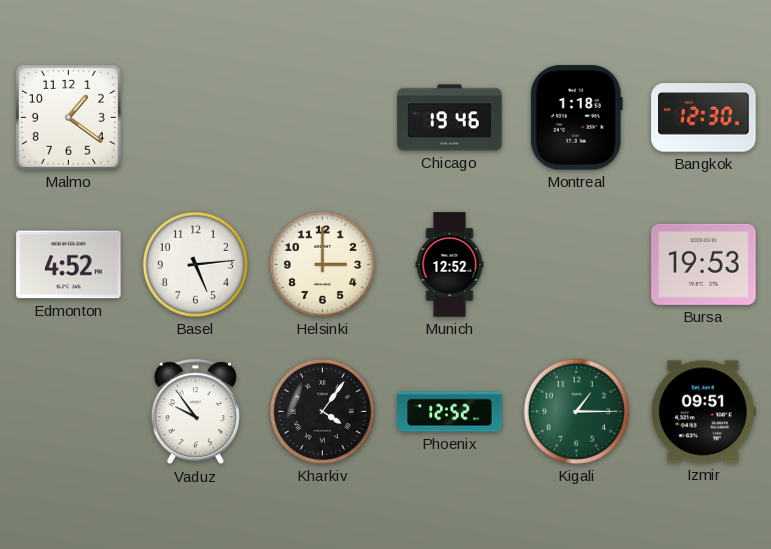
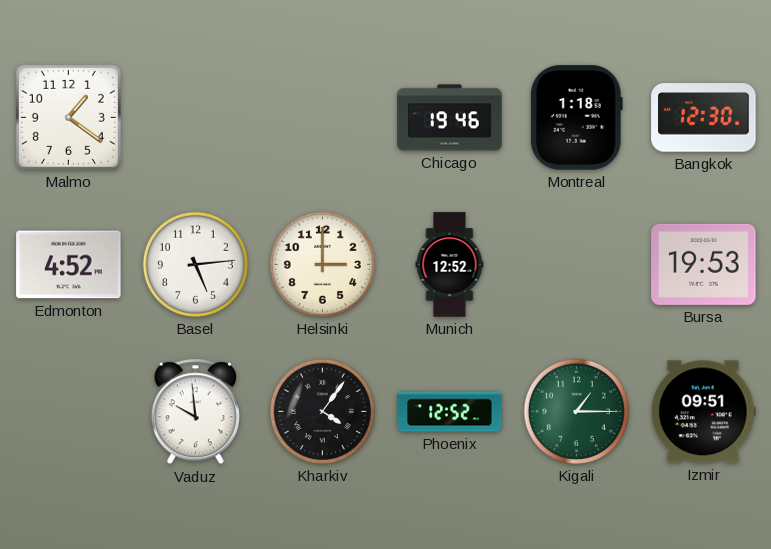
Vaduz: 9:54 -> 9:59 (195, 412)
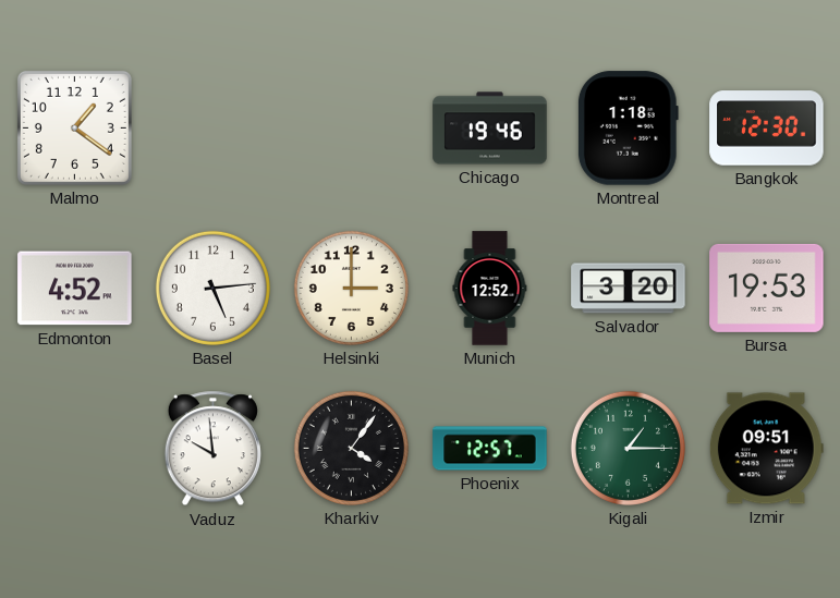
Salvador: none -> 3:20 (629, 289)
Phoenix: 12:52 -> 12:57 (490, 449)
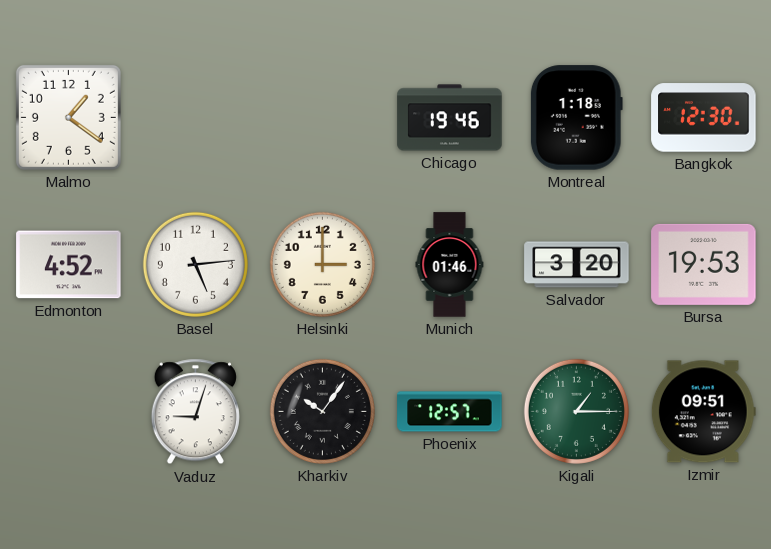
Munich: 12:52 -> 01:46 (450, 265)
Vaduz: 9:59 -> 9:03 (195, 412)
Kharkiv: 4:06 -> 10:06 (322, 411)
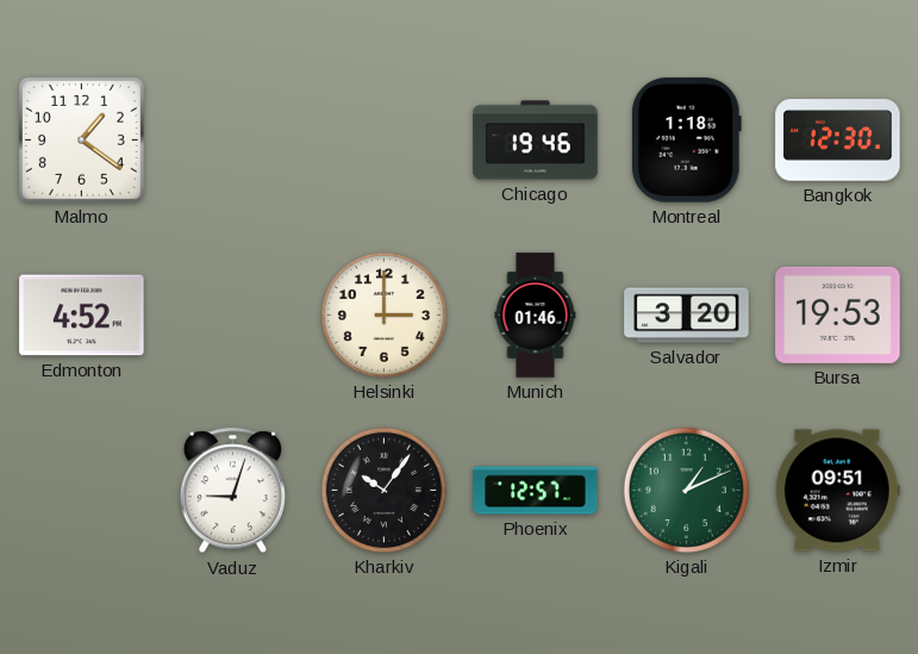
Basel: 5:14 -> none (195, 264)
Kigali: 1:15 -> 1:11 (686, 490)
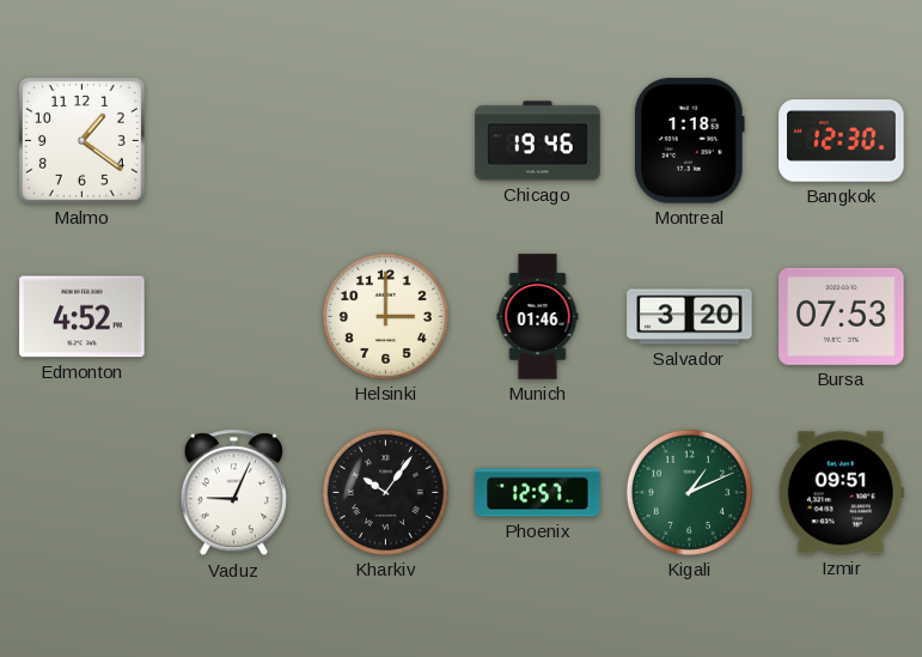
Bursa: 19:53 -> 07:53 (842, 316)
Vaduz: 9:03 -> 9:04 (233, 493)
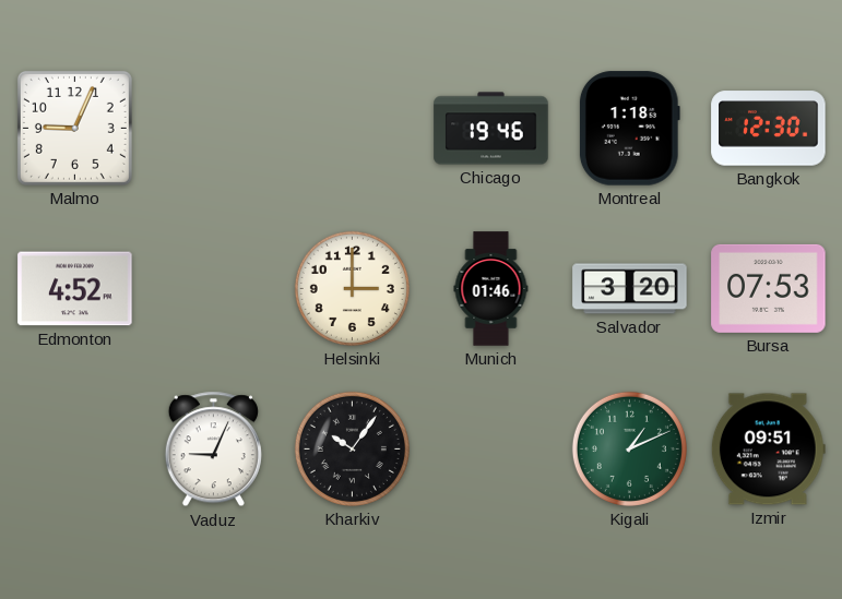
Malmo: 1:21 -> 9:04 (74, 128)
Phoenix: 12:57 -> none (538, 493)
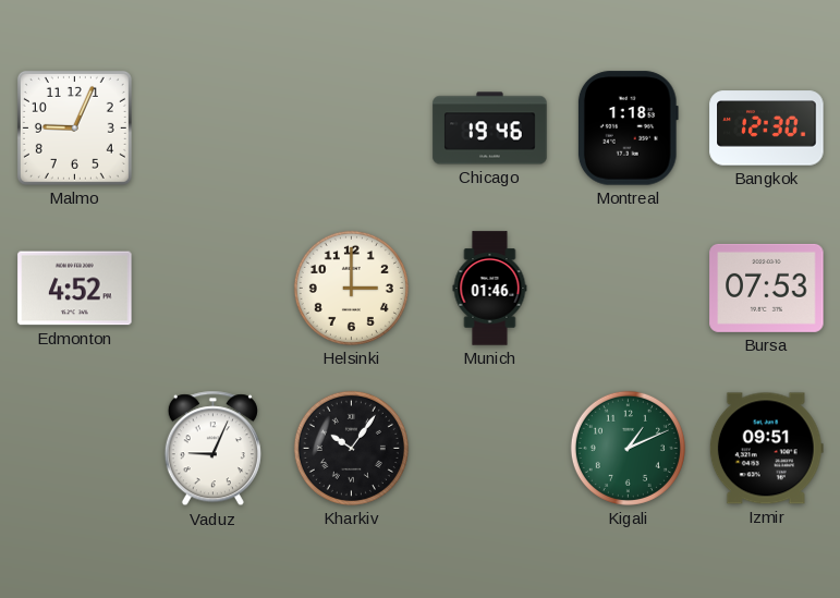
Salvador: 3:20 -> none (630, 289)
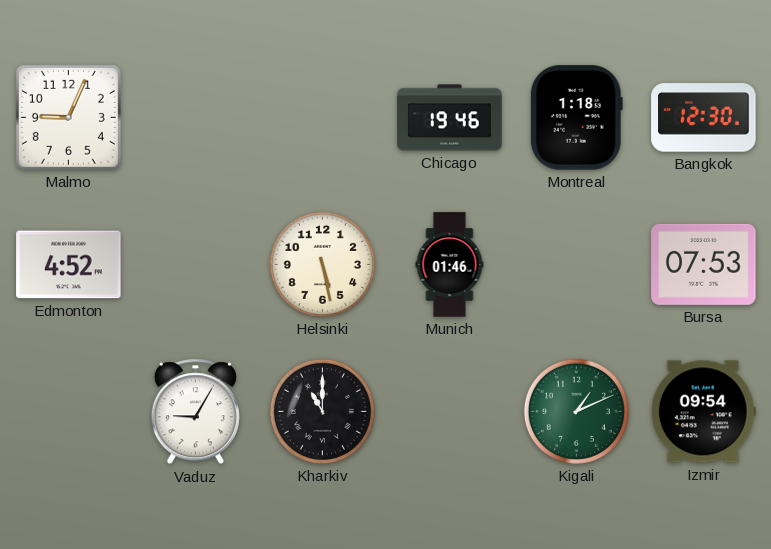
Helsinki: 3:00 -> 5:28 (322, 264)
Vaduz: 9:04 -> 9:05 (195, 412)
Kharkiv: 10:06 -> 11:00 (322, 411)
Izmir: 09:51 -> 09:54 (703, 412)
